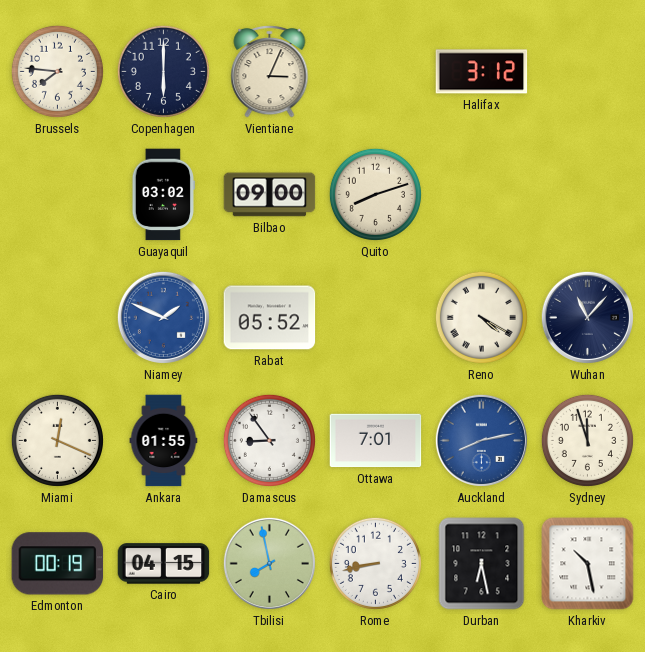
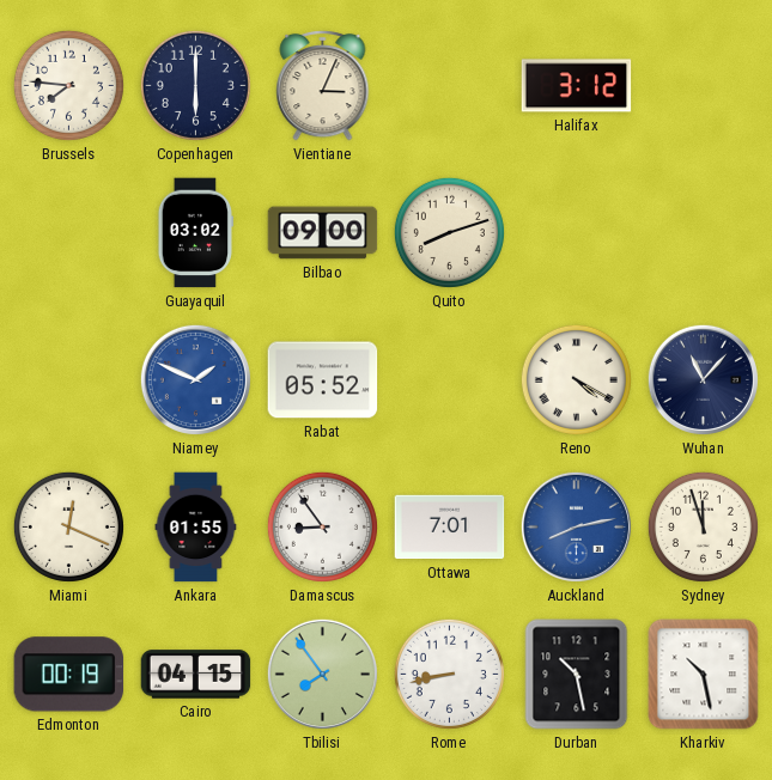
Tbilisi: 7:58 -> 7:54 (322, 674)
Durban: 6:28 -> 10:28 (577, 675)
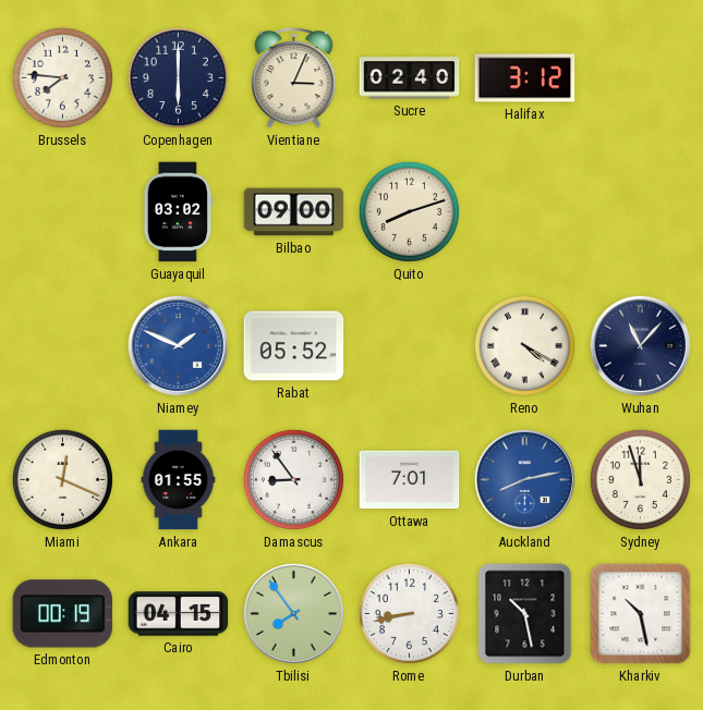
Sucre: none -> 02:40 (410, 78)
